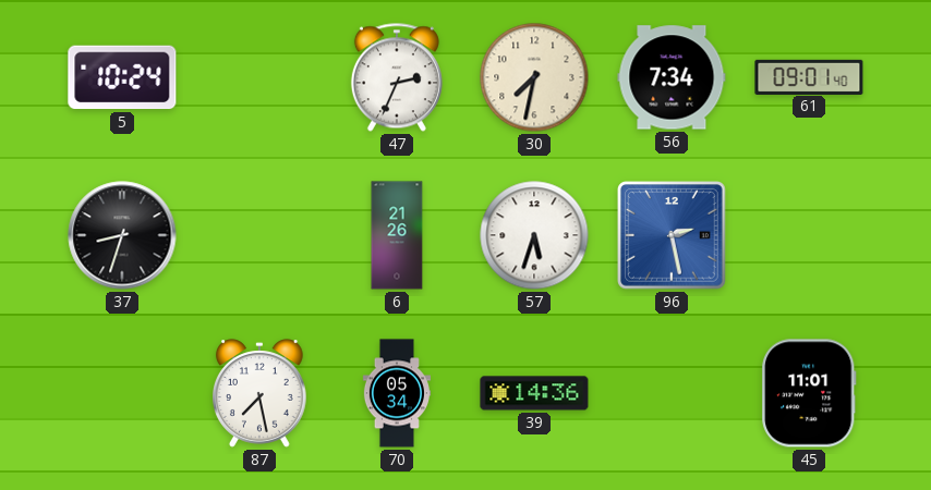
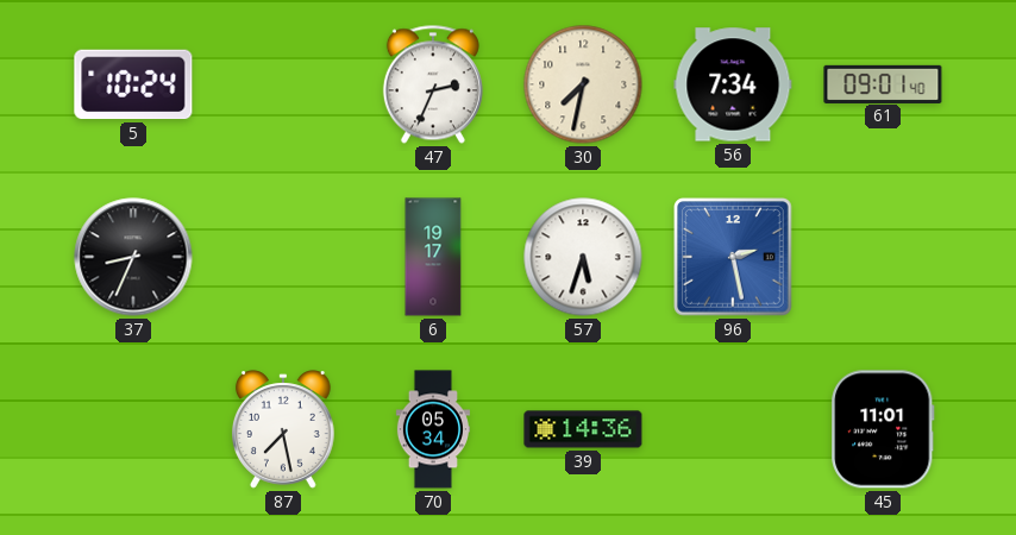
37: 8:33 -> 8:34 (133, 257)
6: 21:26 -> 19:17 (433, 257)
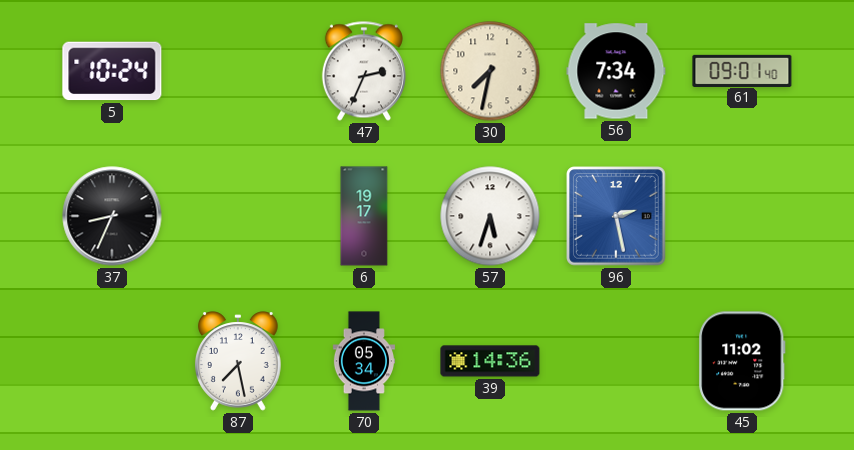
45: 11:01 -> 11:02 (742, 361)
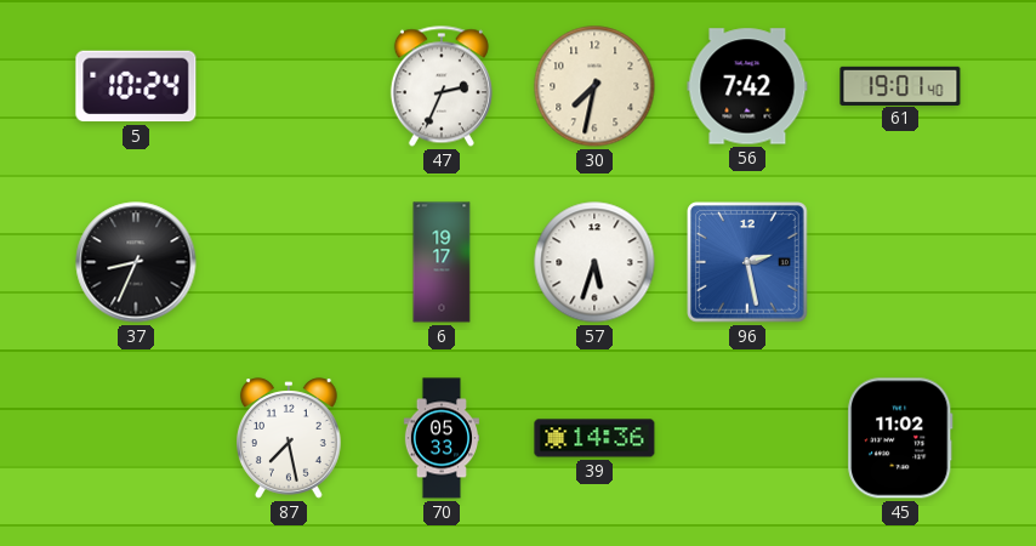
56: 7:34 -> 7:42 (747, 86)
61: 09:01 -> 19:01 (900, 85)
70: 05:34 -> 05:33 (440, 438)
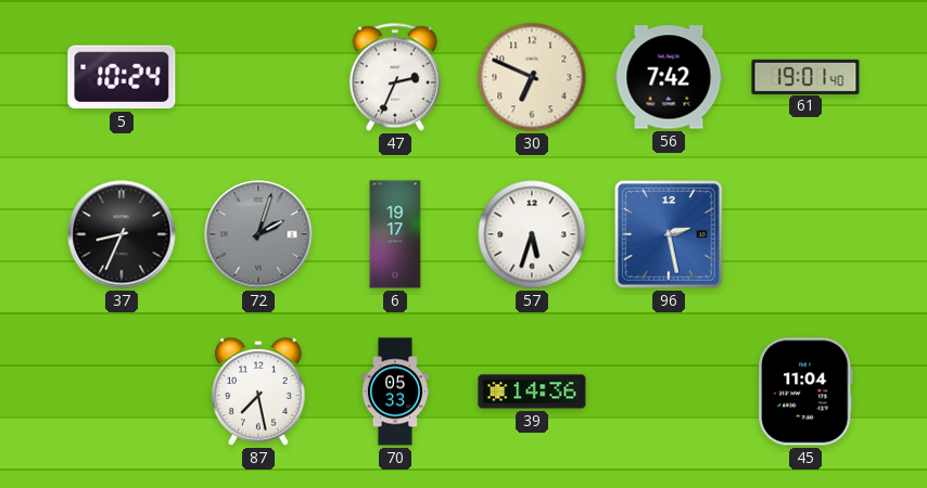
30: 7:32 -> 6:49 (532, 77)
72: none -> 2:03 (258, 234)
45: 11:02 -> 11:04 (805, 391)
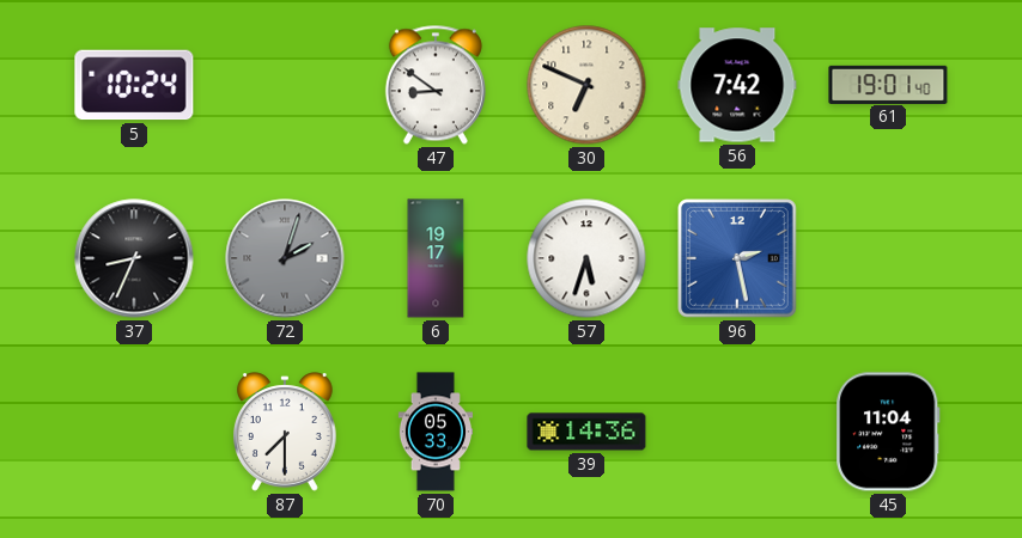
47: 2:34 -> 8:51 (436, 85)
87: 7:28 -> 7:30 (286, 432)
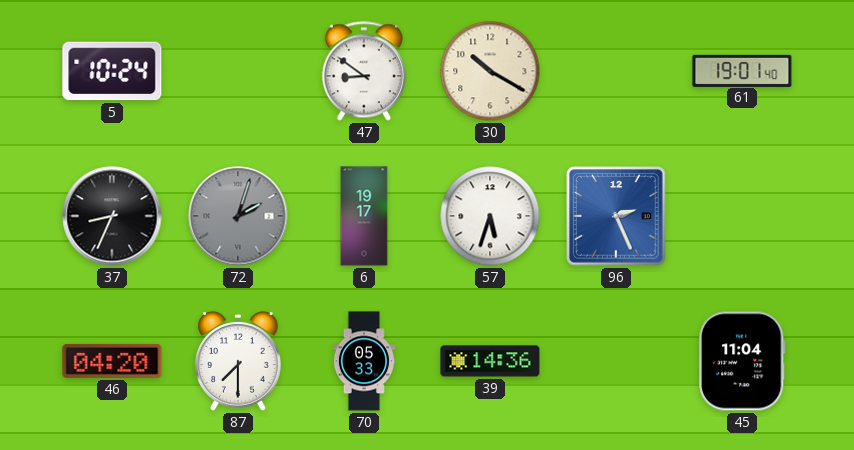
30: 6:49 -> 10:20 (490, 71)
56: 7:42 -> none (737, 85)
96: 2:28 -> 2:26 (616, 216)
46: none -> 04:20 (112, 361)
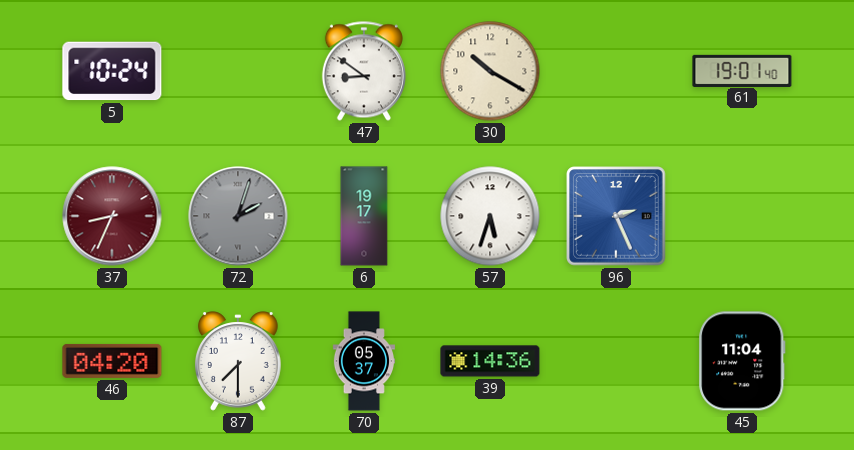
37 dial: black -> burgundy (112, 216)
70: 05:33 -> 05:37 (363, 361)
